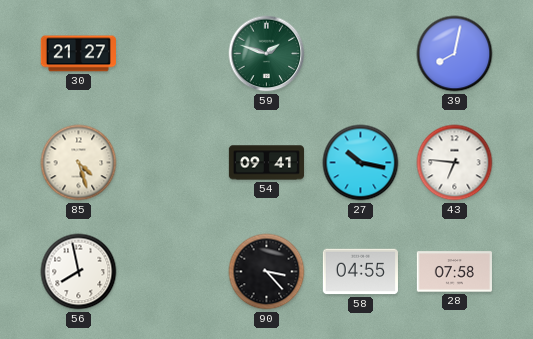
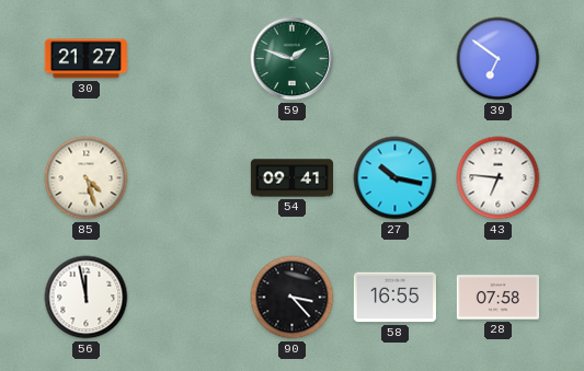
39: 8:02 -> 6:51 (499, 59)
56: 7:58 -> 11:58 (87, 298)
58: 04:55 -> 16:55 (394, 298)
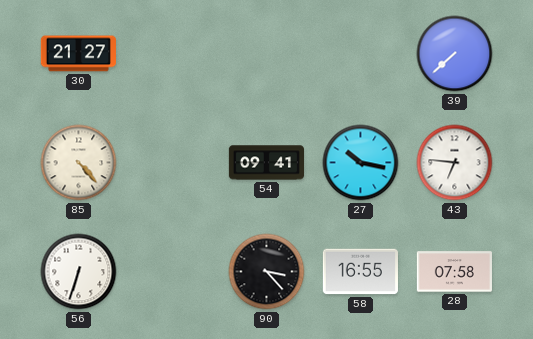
59: 1:48 -> none (293, 59)
39: 6:51 -> 7:38 (455, 54)
85: 4:27 -> 4:23 (79, 163)
56: 11:58 -> 6:33 (79, 272)
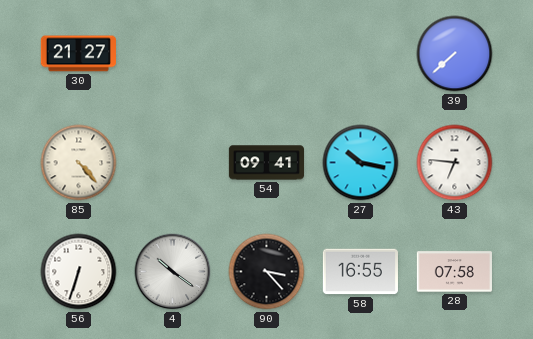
4: none -> 10:21 (173, 272)
